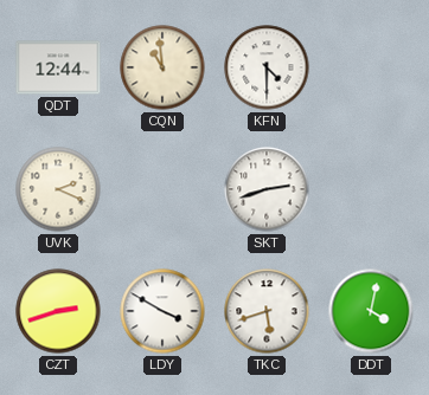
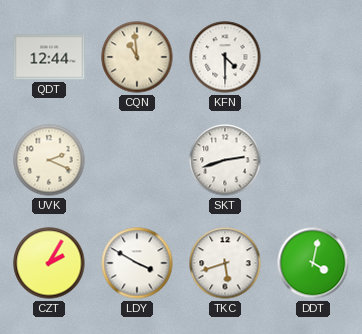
CZT: 2:42 -> 2:05 (49, 263)
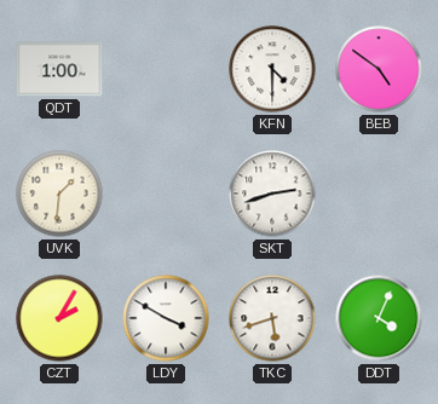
QDT: 12:44 -> 1:00 (59, 69)
CQN: 10:59 -> none (137, 57)
BEB: none -> 4:51 (379, 69)
UVK: 2:19 -> 1:31 (59, 194)
DDT: 4:02 -> 4:04 (379, 318)
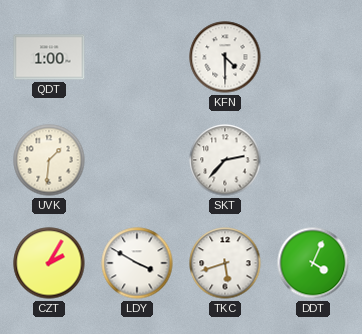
BEB: 4:51 -> none (379, 69)
SKT: 2:42 -> 2:37 (225, 160)
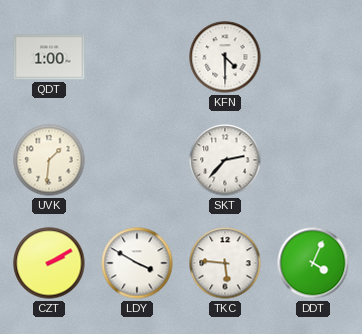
CZT: 2:05 -> 2:10 (49, 263)
TKC: 5:42 -> 5:46 (225, 263)
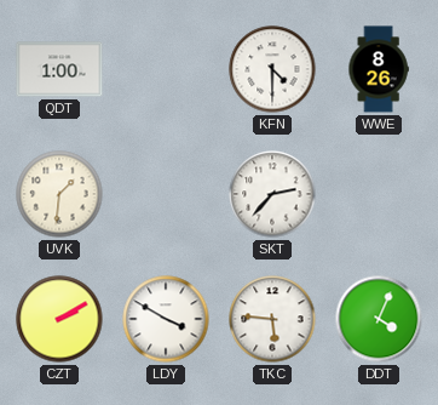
WWE: none -> 8:26 (379, 69)
